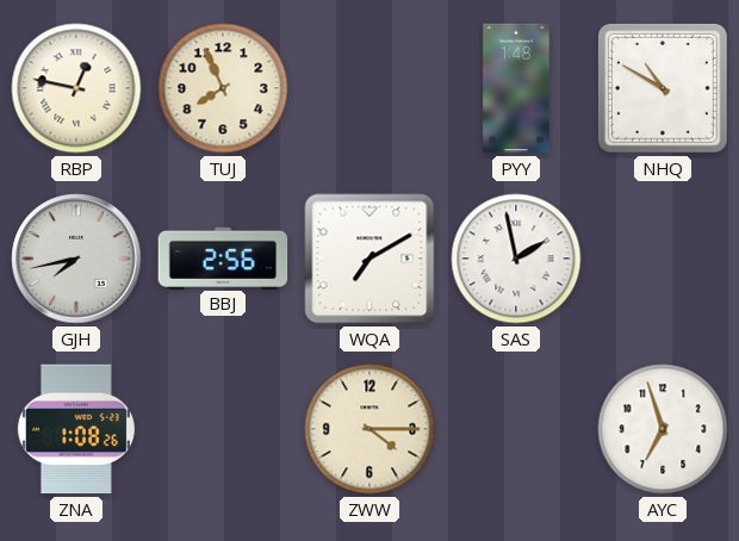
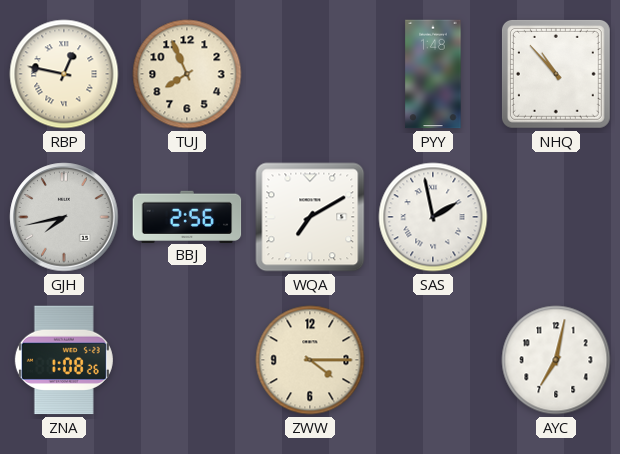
NHQ: 10:50 -> 10:53 (556, 74)
AYC: 6:57 -> 7:02 (556, 360)
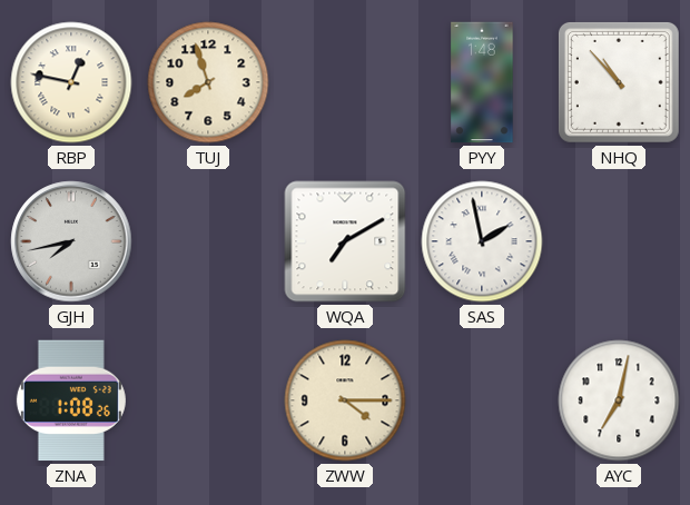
TUJ: 7:56 -> 7:57 (208, 82)
BBJ: 2:56 -> none (187, 216)
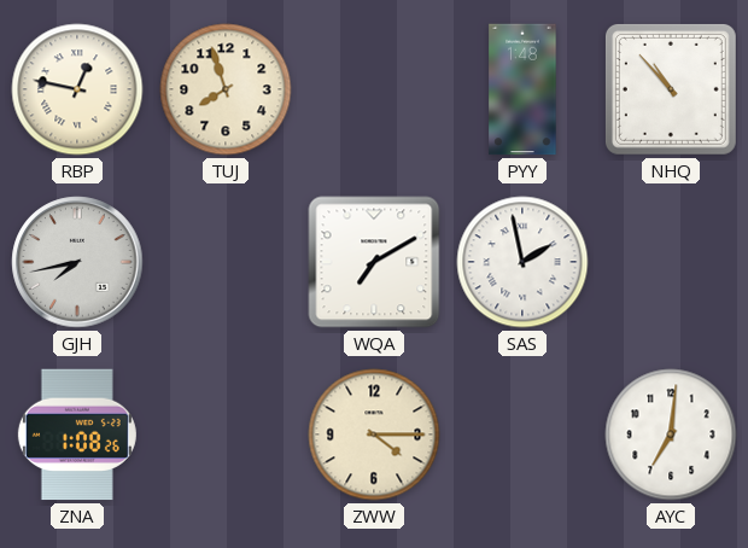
AYC: 7:02 -> 7:01 (671, 435)
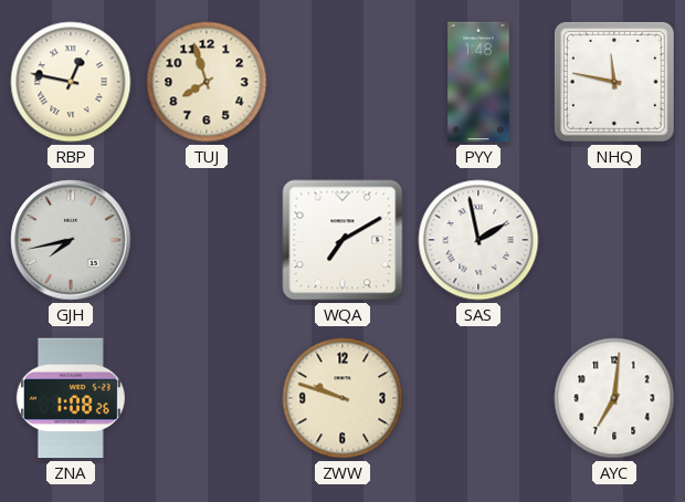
NHQ: 10:53 -> 11:47 (614, 82)
ZWW: 4:15 -> 9:48 (342, 398)
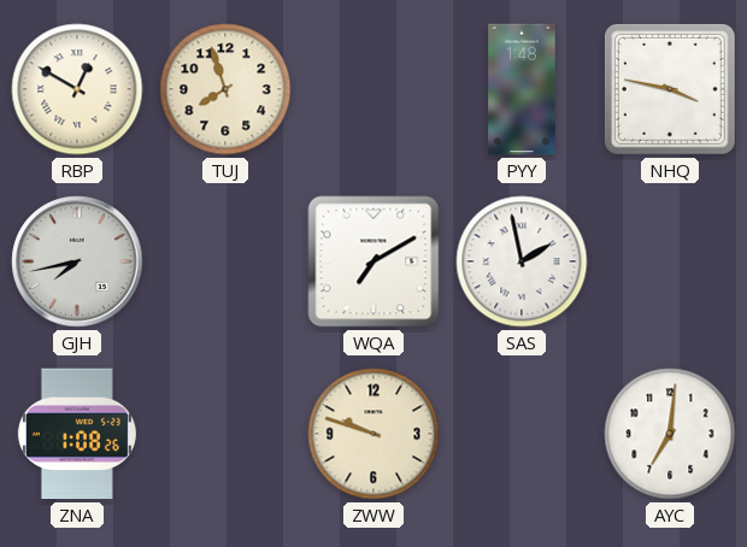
RBP: 12:47 -> 12:50 (77, 89)
NHQ: 11:47 -> 3:47 (670, 89)
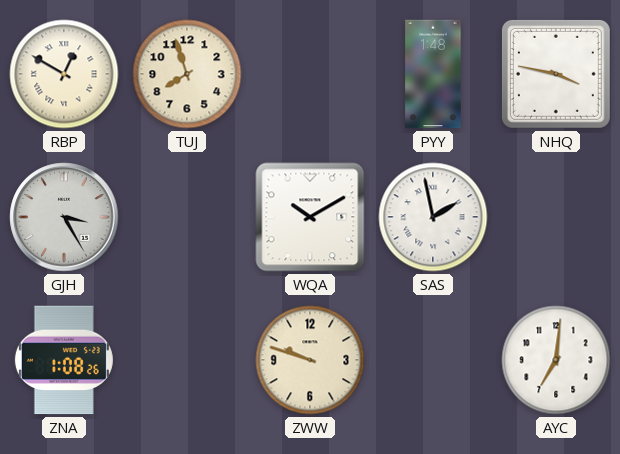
GJH: 7:43 -> 3:25 (64, 217)
WQA: 7:10 -> 10:10 (310, 217)
